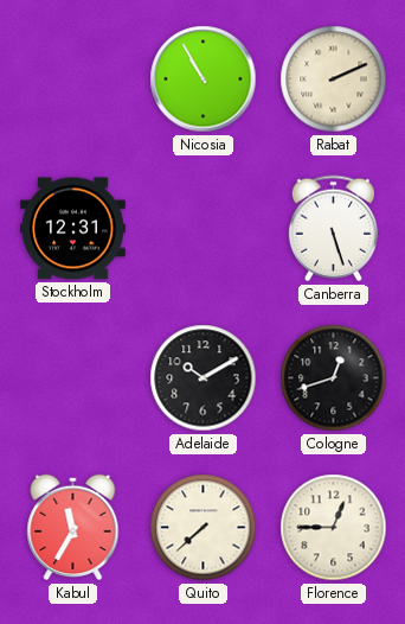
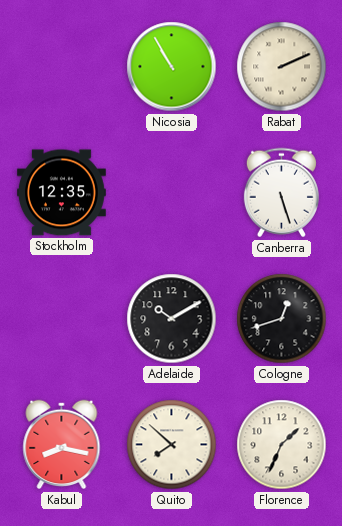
Stockholm: 12:31 -> 12:35 (61, 193)
Kabul: 11:35 -> 8:17 (62, 445)
Quito: 7:38 -> 7:52 (172, 445)
Florence: 12:45 -> 1:34 (282, 445)
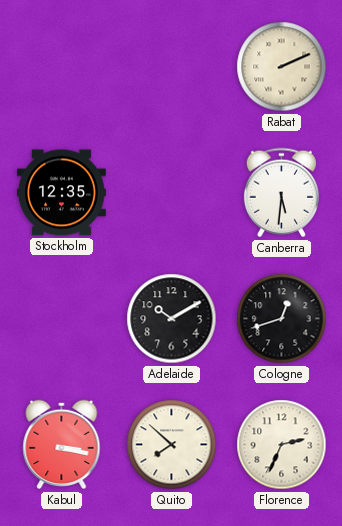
Nicosia: 10:55 -> none (172, 67)
Canberra: 5:27 -> 5:31 (281, 193)
Kabul: 8:17 -> 3:17 (62, 445)
Florence: 1:34 -> 2:34 (282, 445)
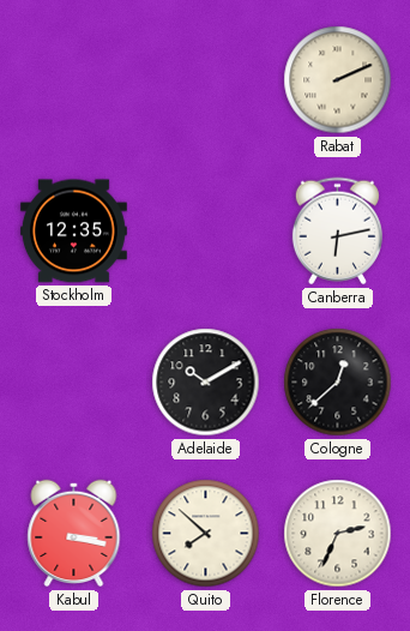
Canberra: 5:31 -> 6:13 (337, 232)
Cologne: 12:42 -> 12:38 (338, 383)
